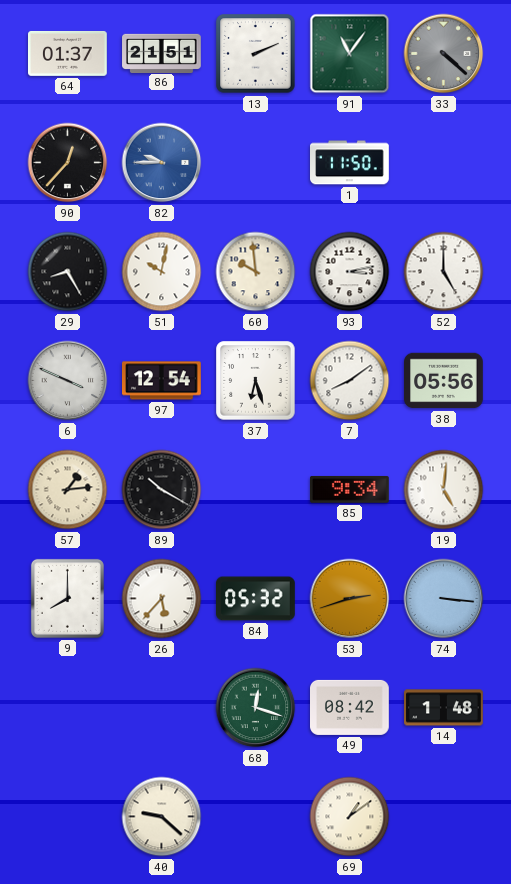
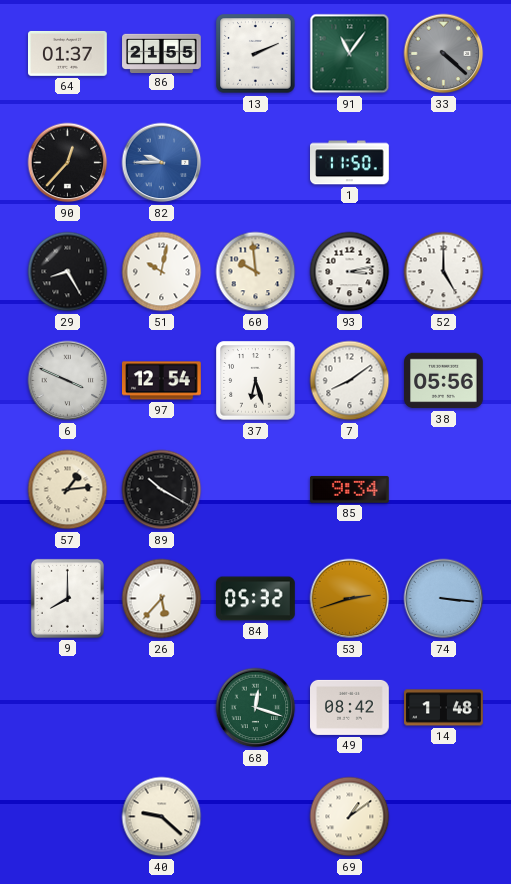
86: 21:51 -> 21:55 (162, 53)
19: 5:01 -> none (444, 490)
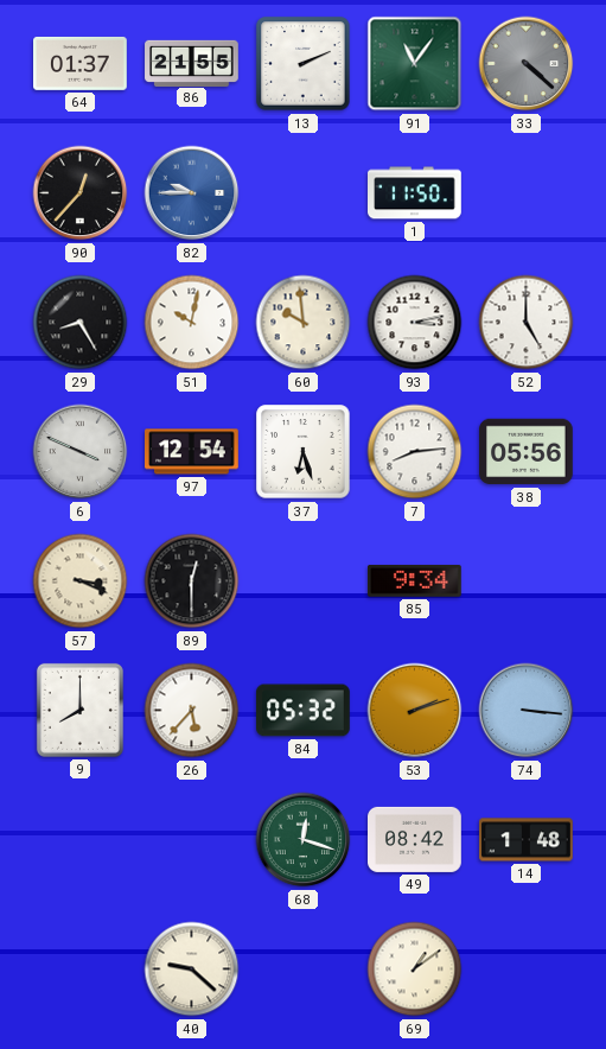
7: 8:09 -> 8:14 (415, 452)
57: 1:14 -> 3:19 (81, 581)
89: 10:20 -> 12:30 (192, 581)
53: 2:42 -> 2:12 (415, 711)
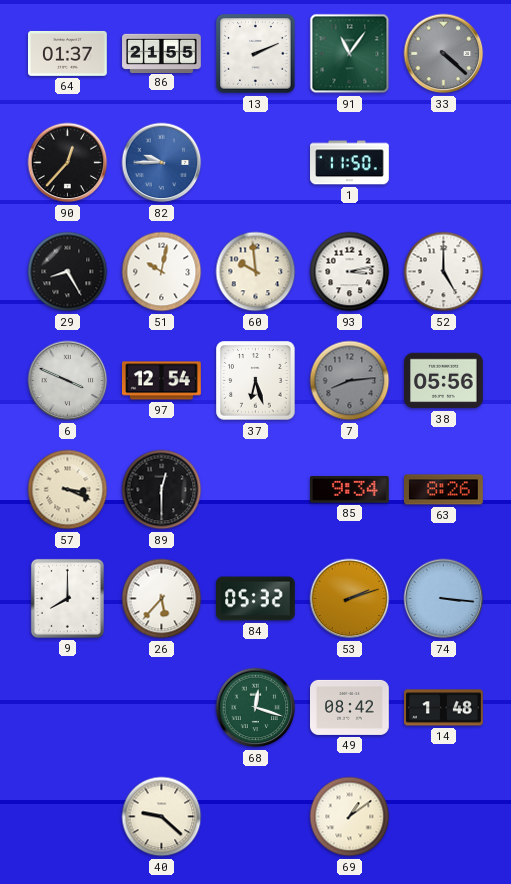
7 dial: white -> grey (350, 381)
63: none -> 8:26 (444, 490)
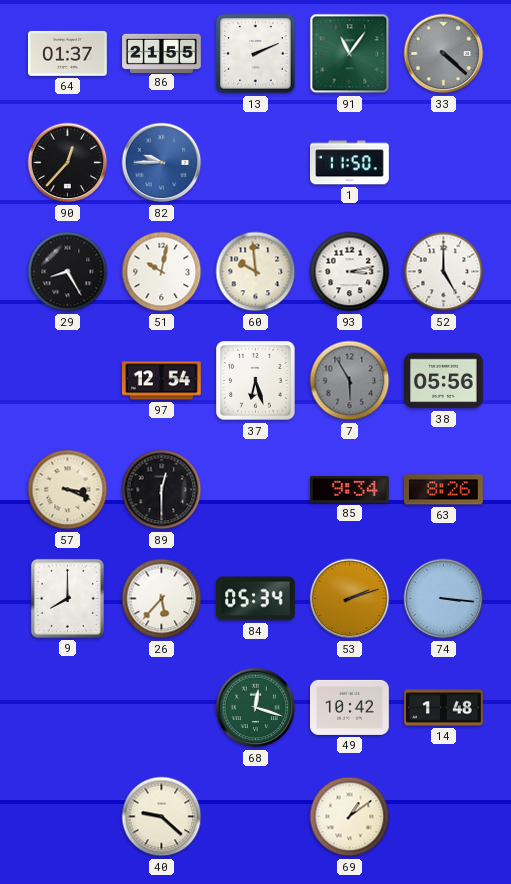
6: 3:49 -> none (68, 381)
7: 8:14 -> 5:55 (350, 381)
84: 05:32 -> 05:34 (256, 599)
49: 08:42 -> 10:42 (350, 707)
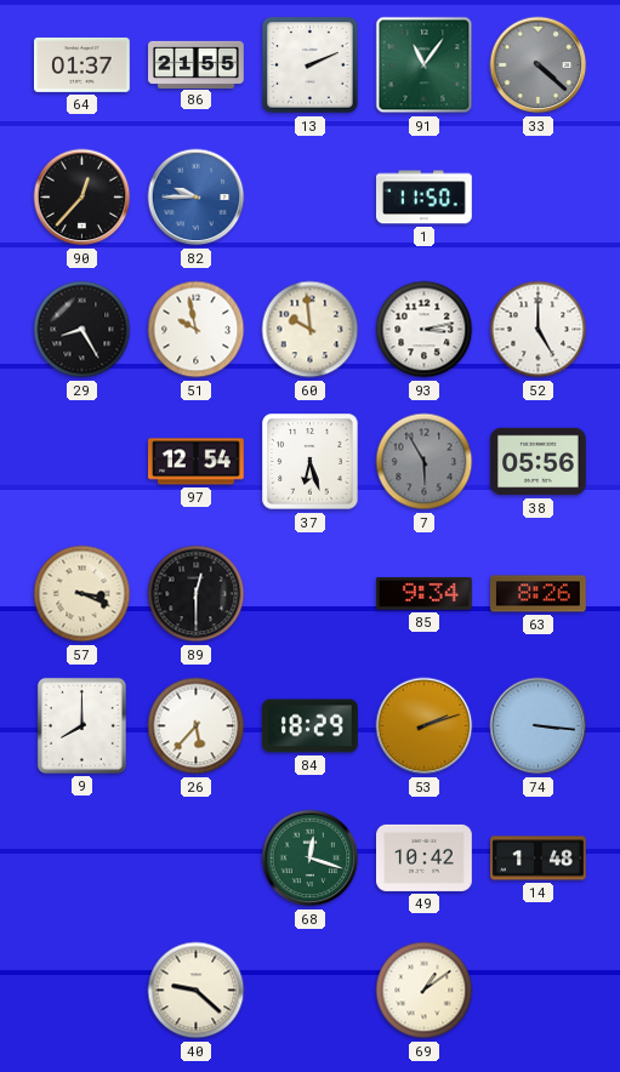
51: 10:02 -> 9:58 (197, 330)
84: 05:34 -> 18:29 (311, 726)
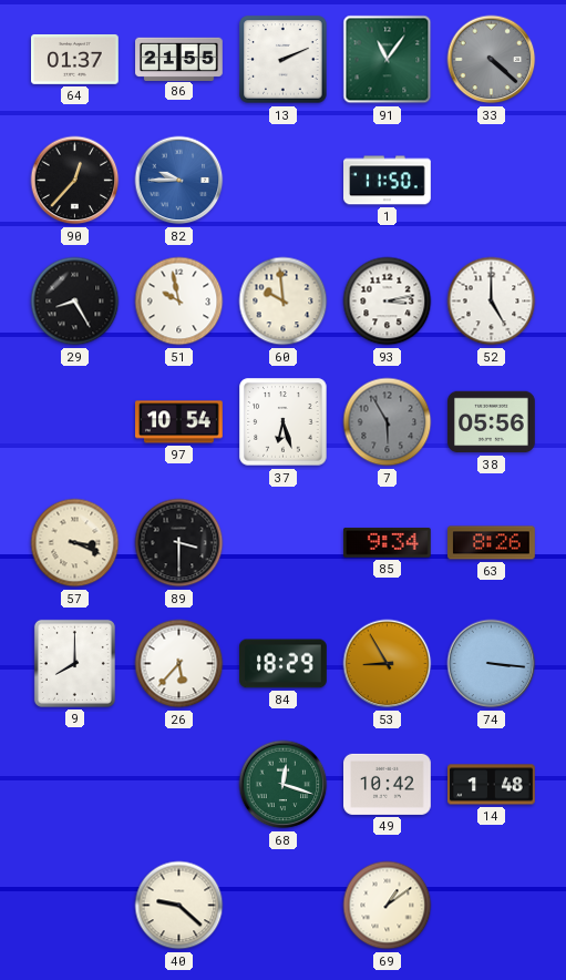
97: 12:54 -> 10:54 (179, 422)
89: 12:30 -> 3:30 (179, 543)
53: 2:12 -> 8:55 (388, 664)
